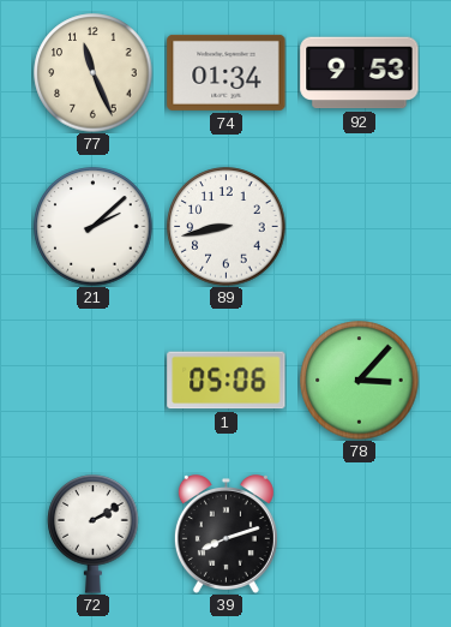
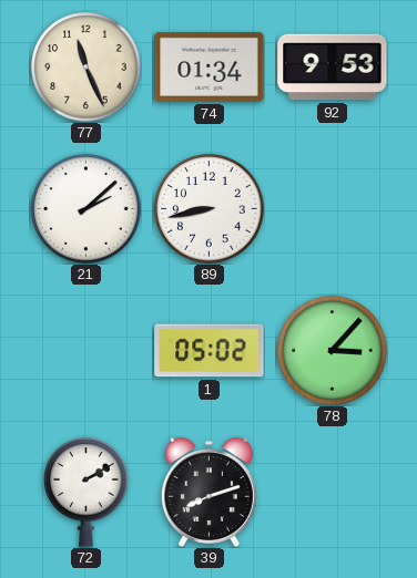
1: 05:06 -> 05:02 (210, 351)
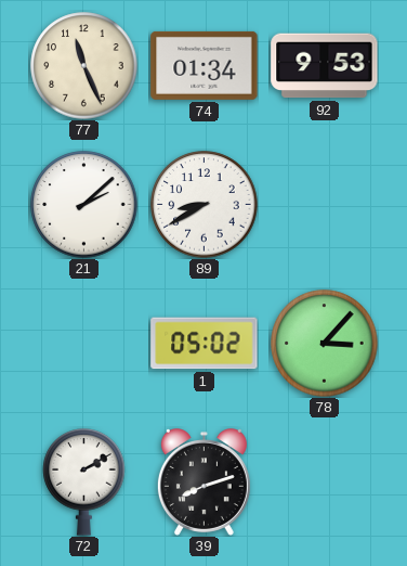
89: 8:43 -> 8:40 (205, 205)
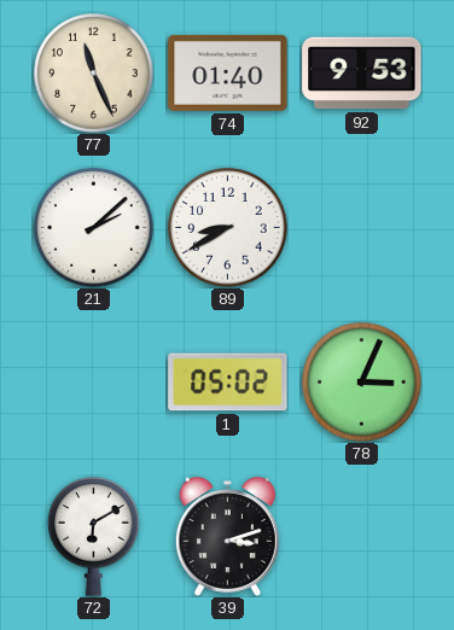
74: 01:34 -> 01:40 (228, 72)
78: 3:07 -> 3:04 (362, 383)
72: 2:10 -> 6:10 (94, 537)
39: 8:12 -> 3:12 (227, 537)
